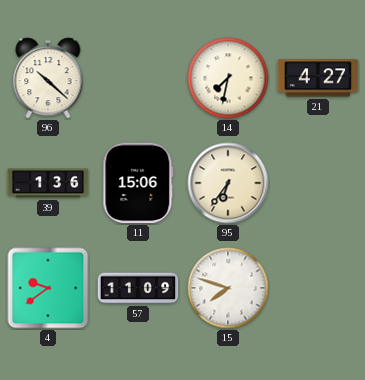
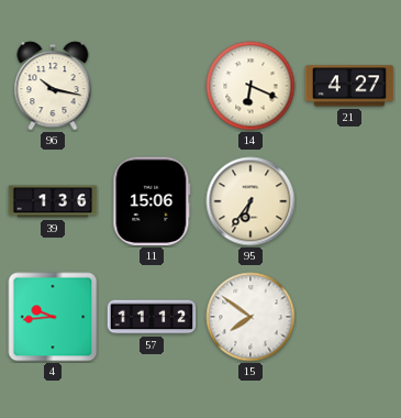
96: 10:22 -> 10:17 (53, 86)
14: 7:32 -> 6:19 (250, 86)
4: 9:39 -> 9:44 (53, 317)
57: 11:09 -> 11:12 (152, 317)
15: 7:48 -> 7:51 (250, 317)
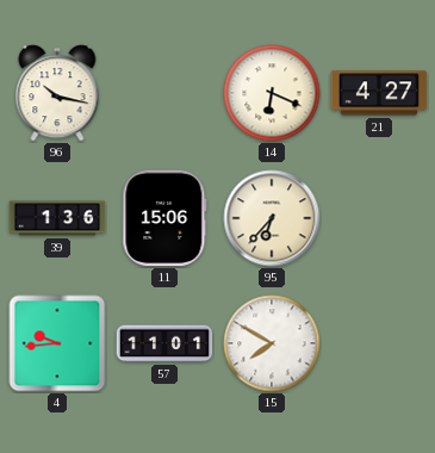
95: 6:36 -> 6:37 (272, 218)
57: 11:12 -> 11:01 (164, 343)
15: 7:51 -> 7:50 (272, 343)
